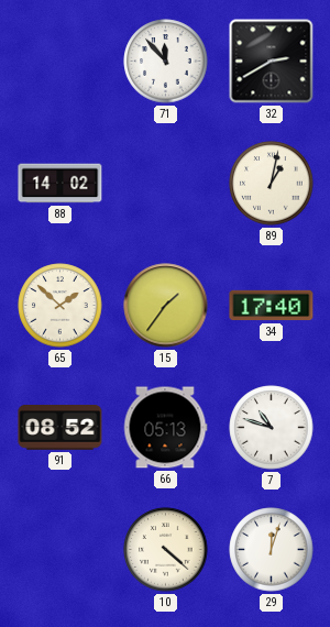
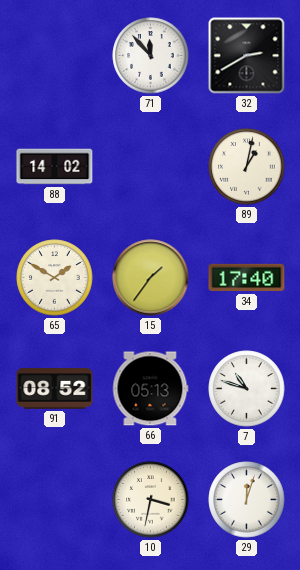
65: 1:52 -> 1:50 (55, 278)
10: 4:22 -> 3:32 (151, 500)
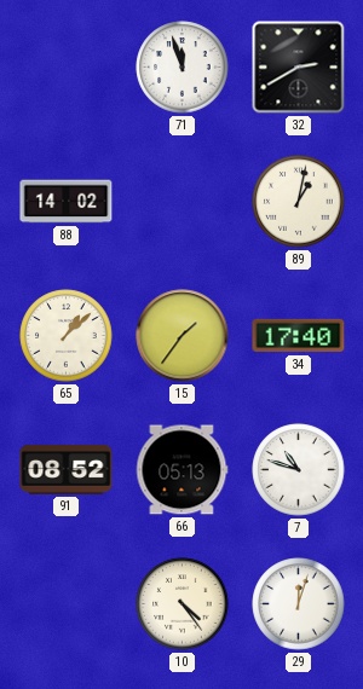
71: 11:53 -> 11:57 (183, 68)
65: 1:50 -> 1:08 (67, 336)
10: 3:32 -> 4:24 (183, 604)
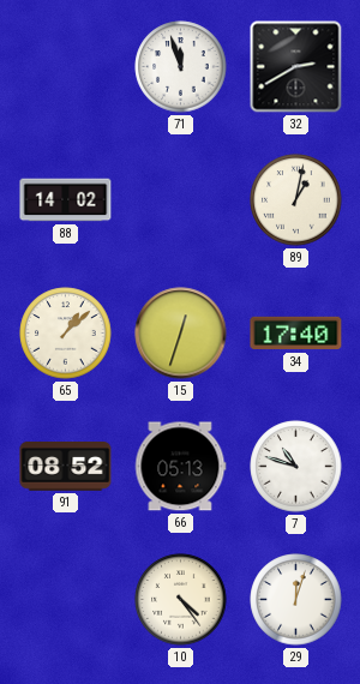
15: 1:36 -> 12:33 (181, 334)
